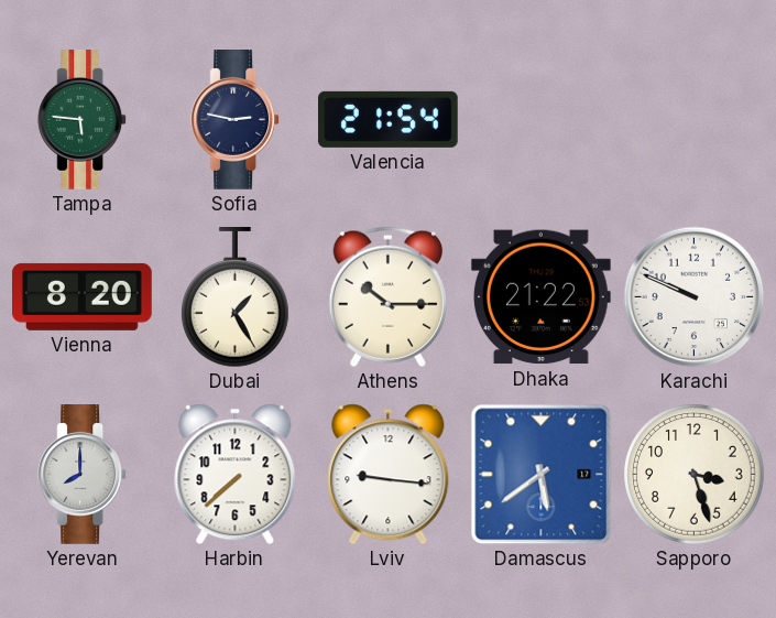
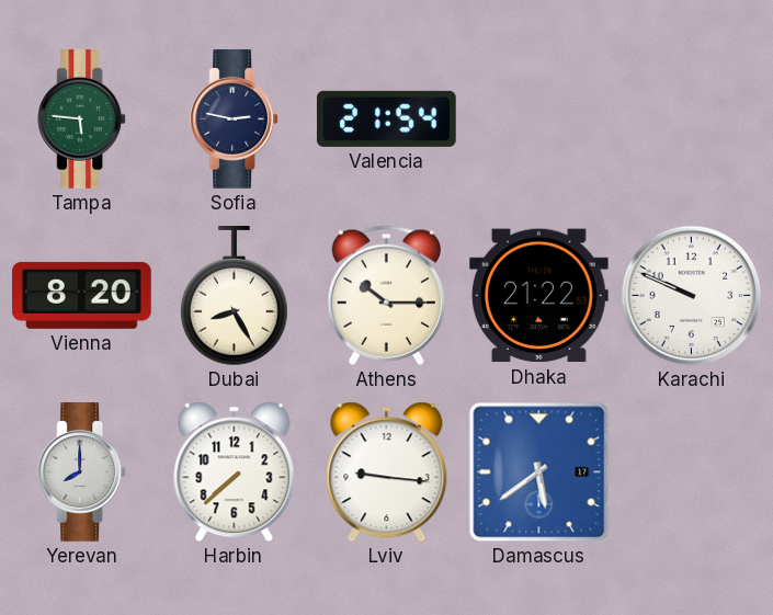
Dubai: 1:25 -> 8:25 (235, 297)
Sapporo: 3:27 -> none (695, 475)
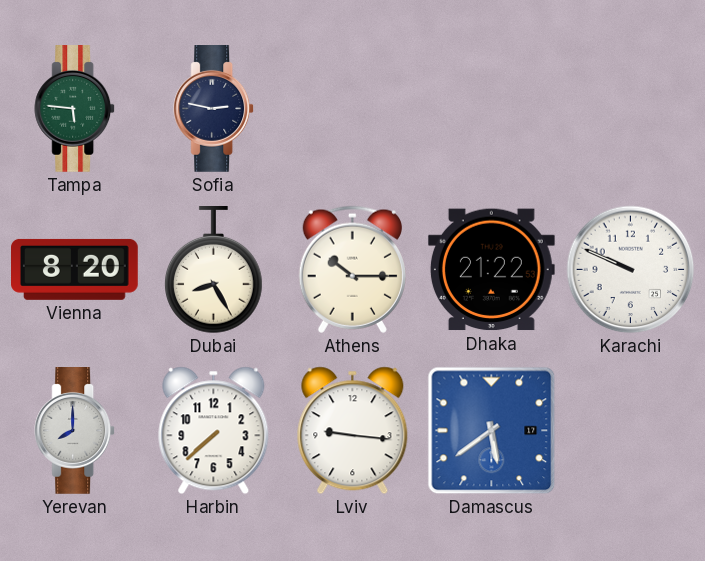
Valencia: 21:54 -> none (386, 118)
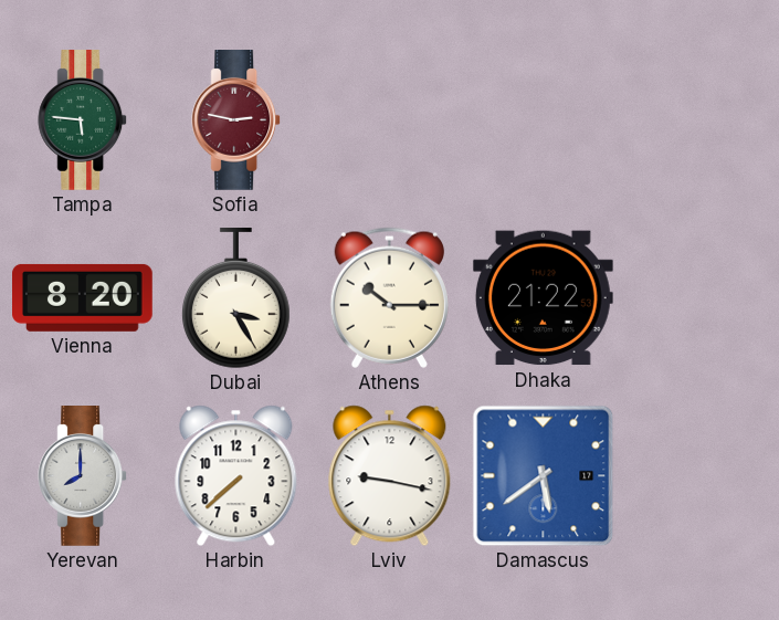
Sofia dial: navy -> burgundy (236, 120)
Dubai: 8:25 -> 3:25 (236, 300)
Karachi: 9:49 -> none (631, 270)
Lviv: 9:16 -> 9:17 (390, 476)
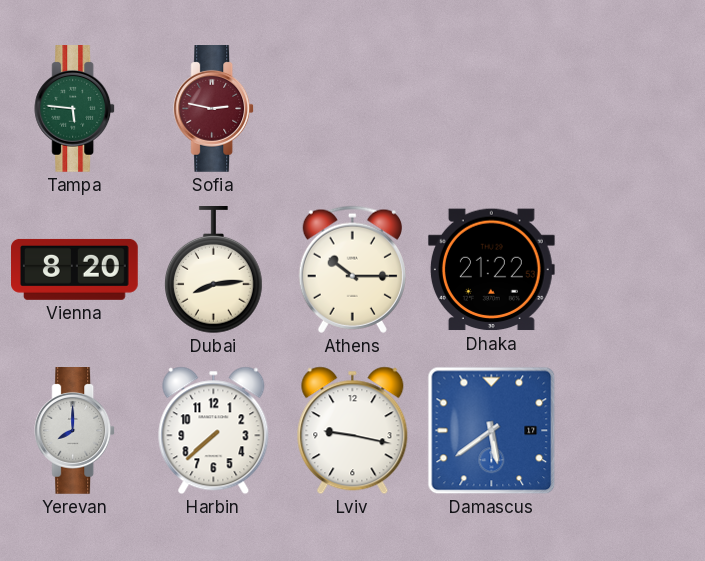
Dubai: 3:25 -> 8:14 (214, 271)
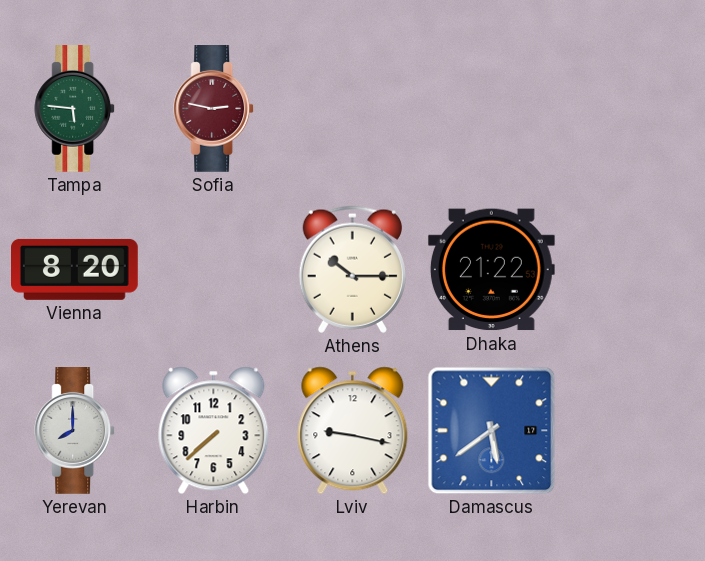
Dubai: 8:14 -> none (214, 271)
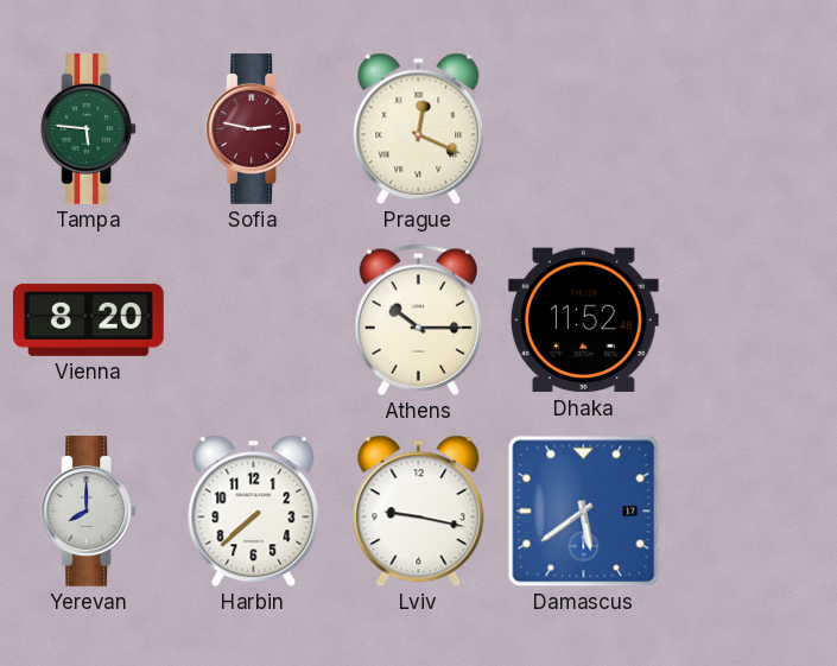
Prague: none -> 12:19 (419, 129)
Dhaka: 21:22 -> 11:52 (583, 321)
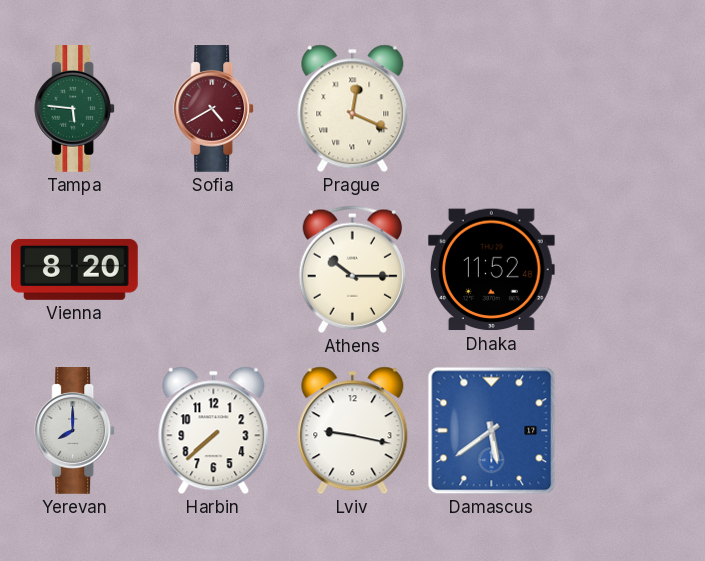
Sofia: 2:47 -> 4:40 (214, 109)
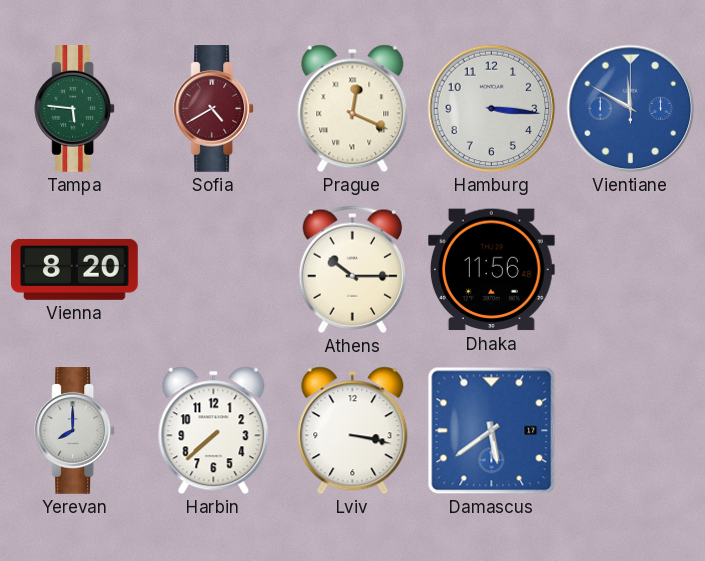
Hamburg: none -> 3:16 (492, 109)
Vientiane: none -> 11:50 (631, 109)
Dhaka: 11:52 -> 11:56 (491, 270)
Lviv: 9:17 -> 3:17 (353, 431)
